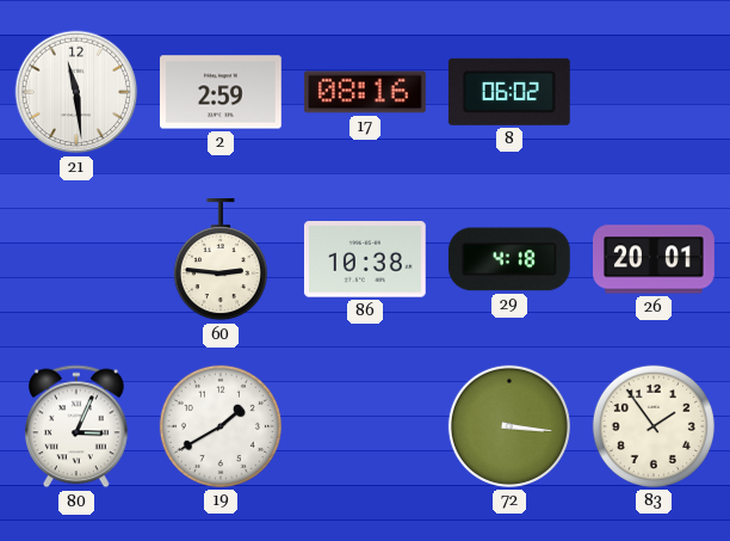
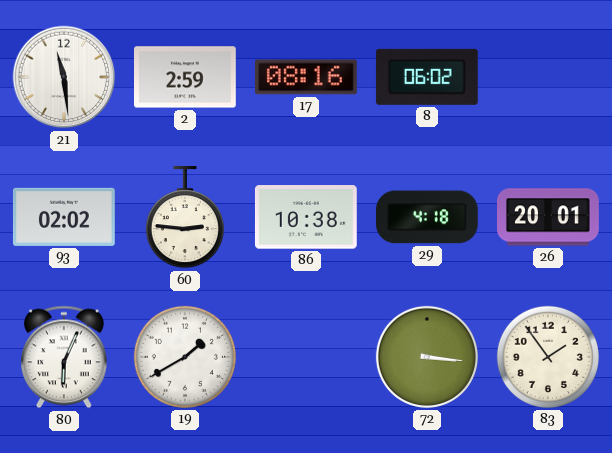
93: none -> 02:02 (64, 217)
80: 3:04 -> 6:04 (65, 357)
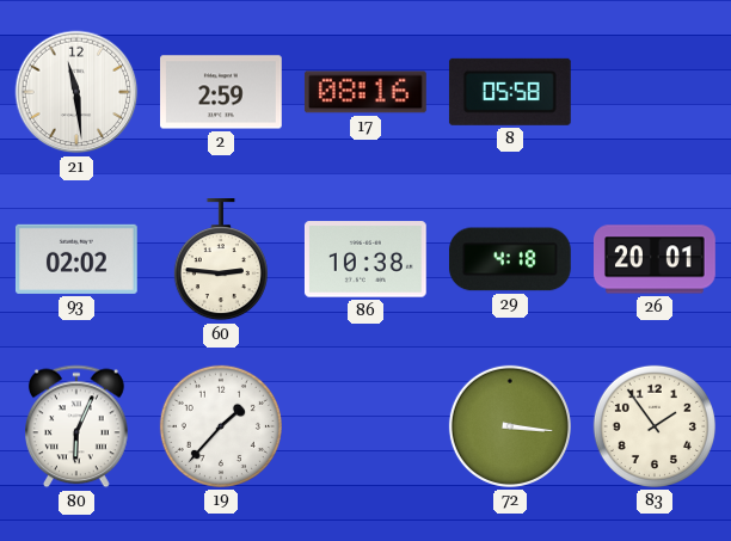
8: 06:02 -> 05:58 (510, 92)
19: 1:40 -> 1:37 (221, 426)
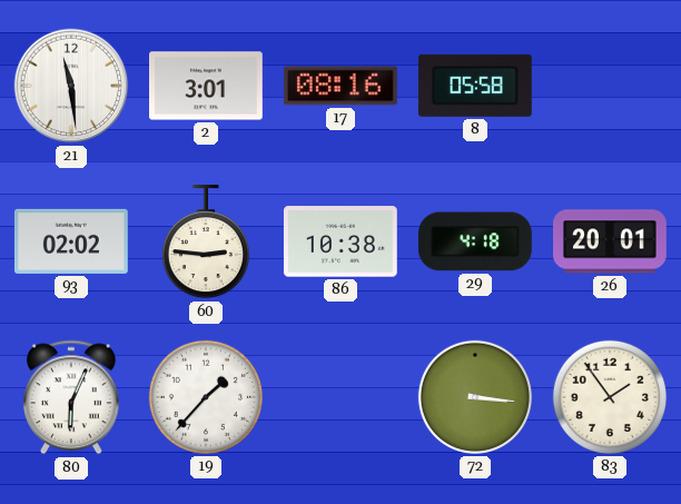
2: 2:59 -> 3:01 (207, 86)
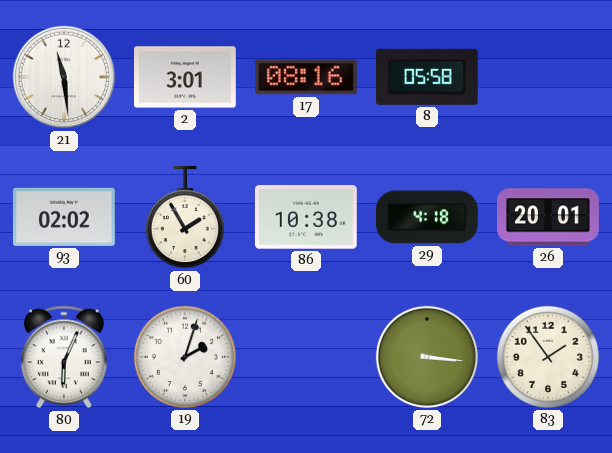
60: 2:46 -> 1:55 (185, 218)
19: 1:37 -> 2:03 (185, 357)
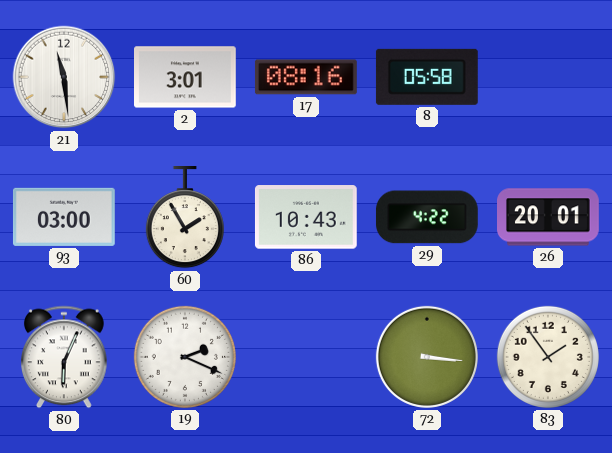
93: 02:02 -> 03:00 (64, 217)
86: 10:38 -> 10:43 (306, 217)
29: 4:18 -> 4:22 (427, 217)
19: 2:03 -> 2:19 (185, 357)
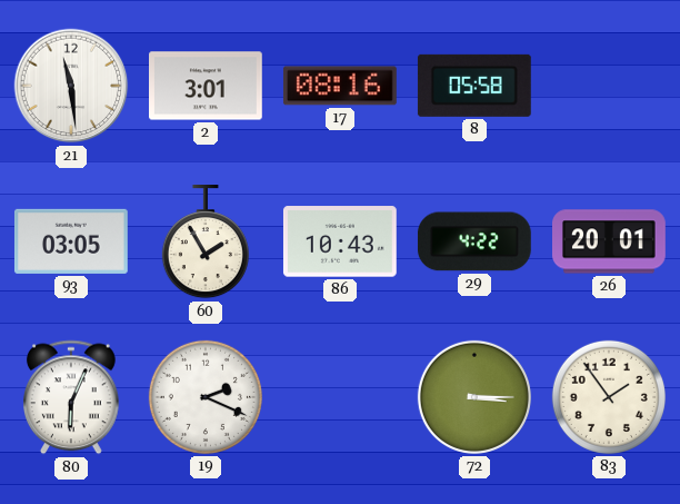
93: 03:00 -> 03:05 (71, 241)
72: 3:16 -> 3:15 (474, 397)
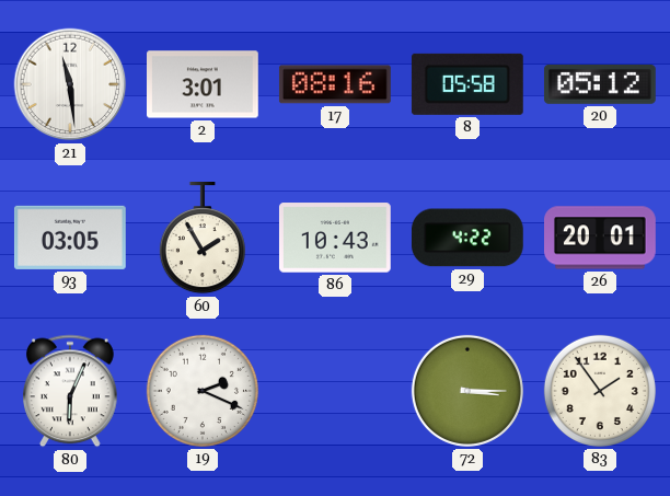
20: none -> 05:12 (600, 84)
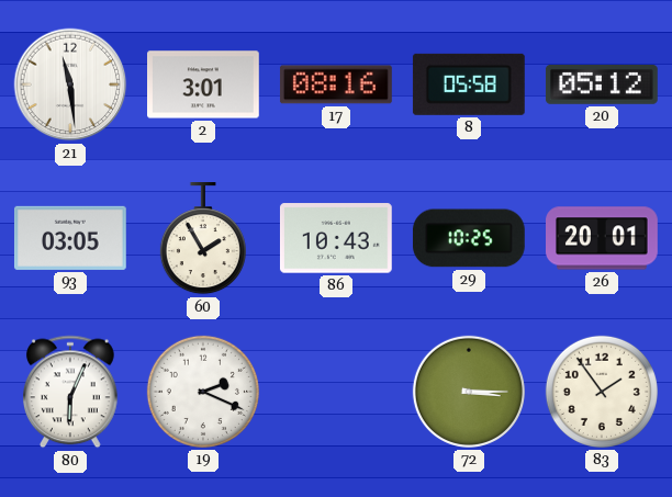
29: 4:22 -> 10:25 (469, 238)
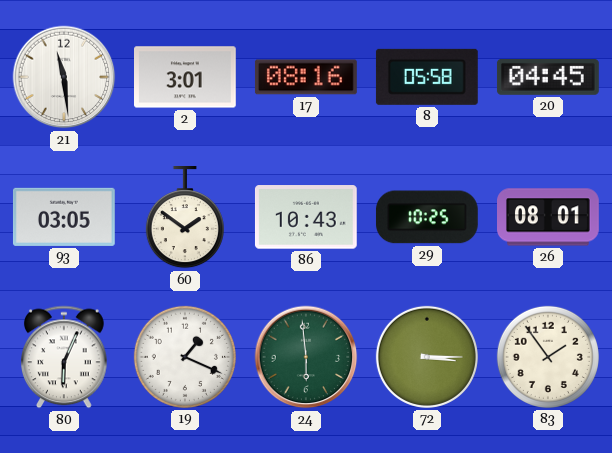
20: 05:12 -> 04:45 (548, 77)
60: 1:55 -> 1:51 (185, 218)
26: 20:01 -> 08:01 (549, 217)
19: 2:19 -> 1:19 (185, 357)
24: none -> 5:59 (306, 357)
